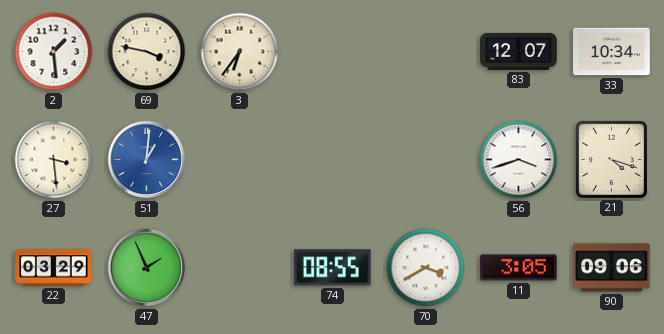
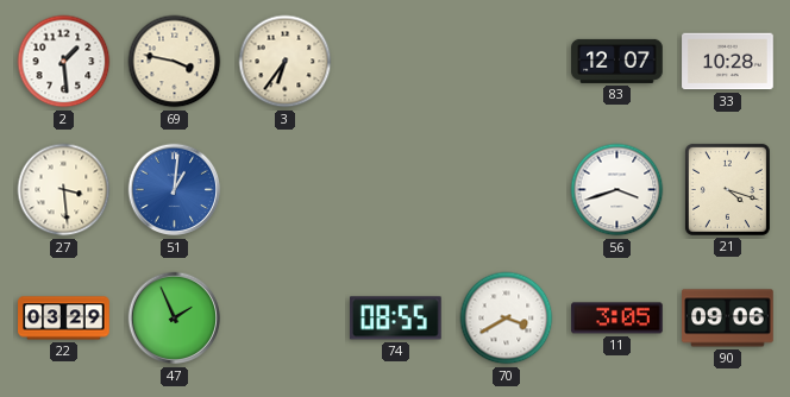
33: 10:34 -> 10:28 (728, 62)
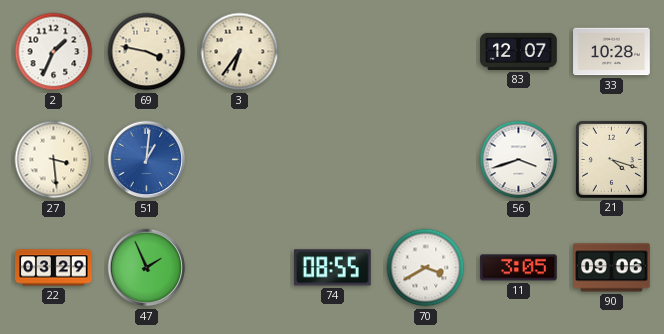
2: 1:29 -> 1:34 (54, 52)
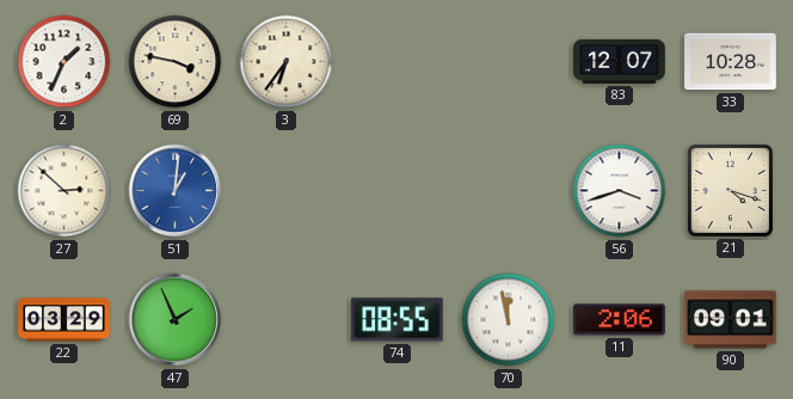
27: 3:29 -> 2:52 (64, 191)
70: 3:40 -> 11:58 (509, 320)
11: 3:05 -> 2:06 (620, 320)
90: 09:06 -> 09:01 (731, 320)
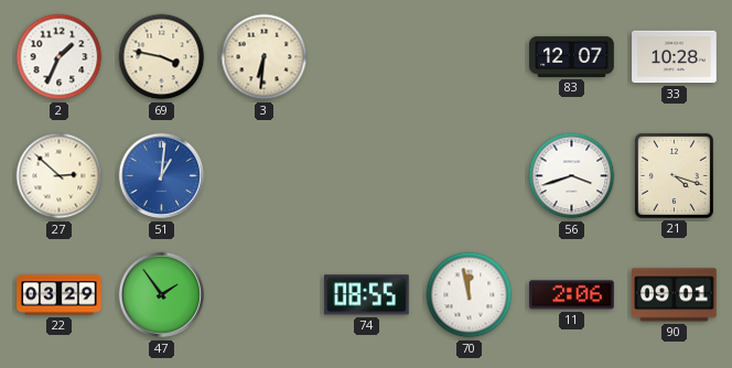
3: 6:36 -> 6:31 (265, 57)
47: 1:56 -> 1:54 (162, 295)
